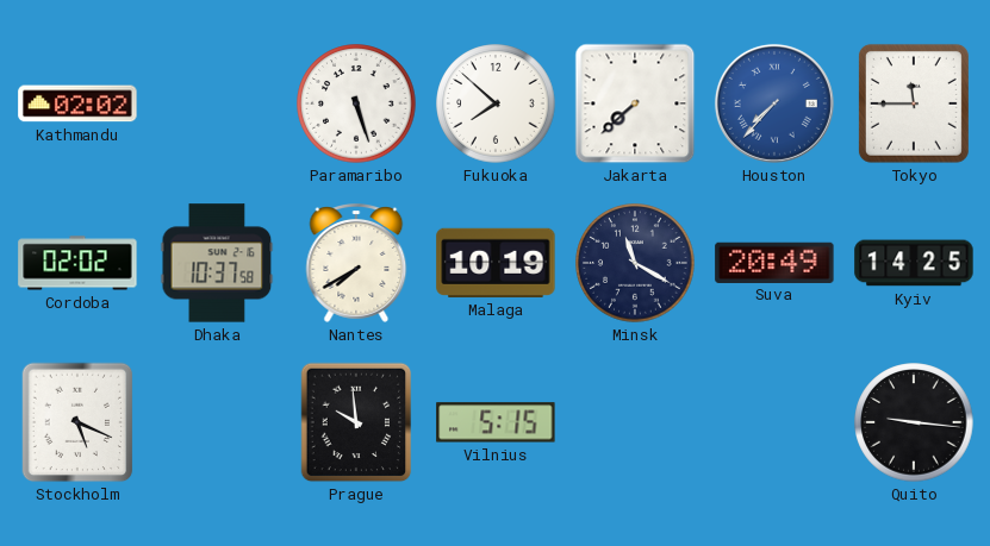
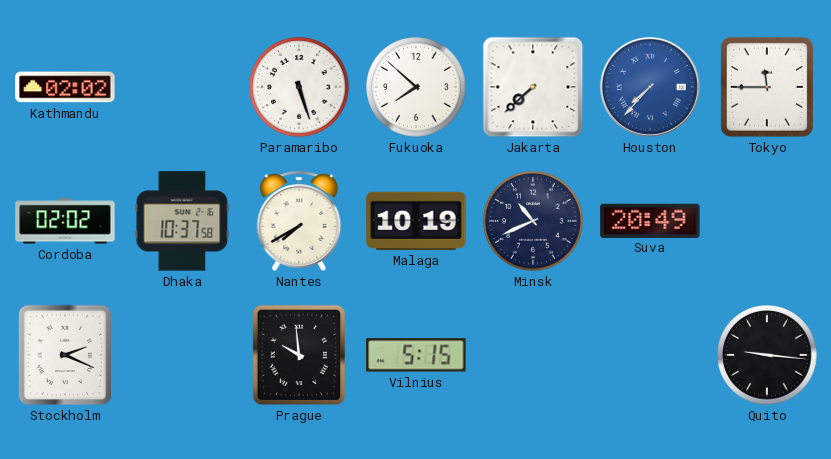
Minsk: 11:20 -> 10:41 (533, 221)
Kyiv: 14:25 -> none (914, 263)
Stockholm: 5:19 -> 2:19 (65, 355)
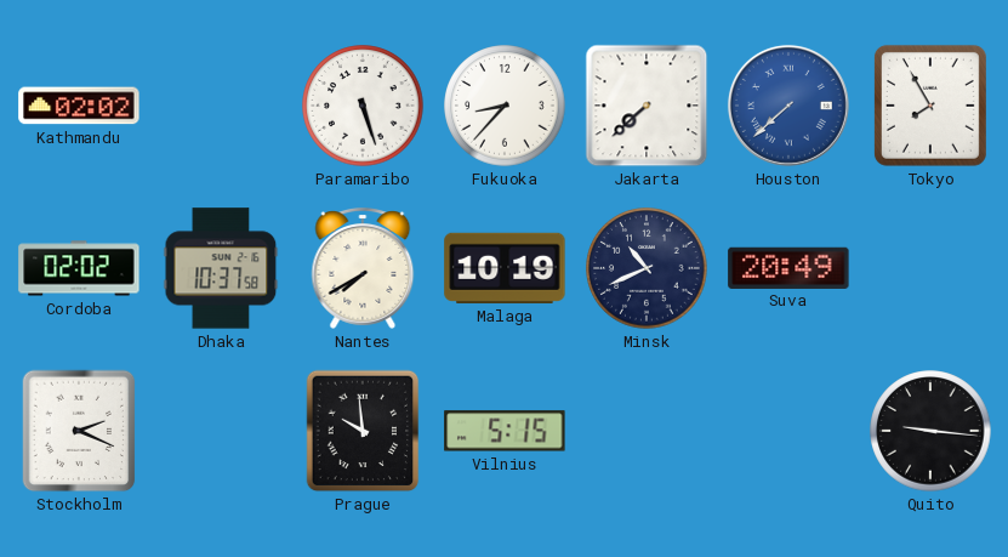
Fukuoka: 7:52 -> 8:37 (505, 106)
Houston: 7:37 -> 7:38 (788, 106)
Tokyo: 11:45 -> 7:55 (930, 106)
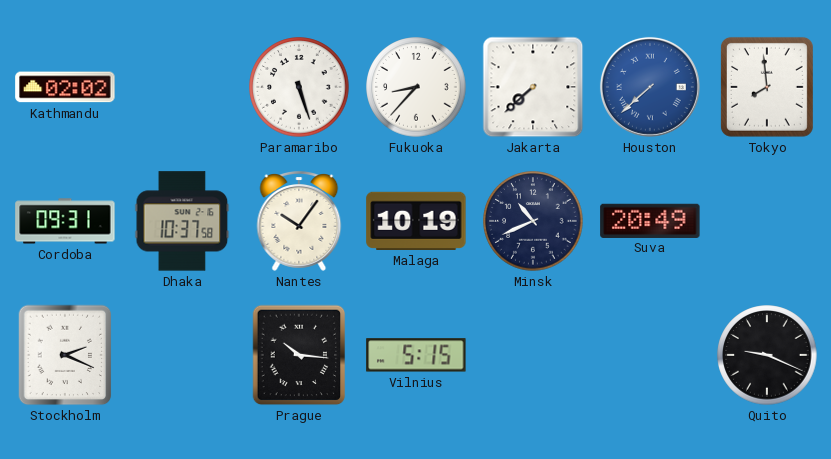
Tokyo: 7:55 -> 7:59 (767, 87)
Cordoba: 02:02 -> 09:31 (65, 221)
Nantes: 7:40 -> 10:06 (299, 221)
Prague: 9:59 -> 10:16 (299, 355)
Quito: 9:16 -> 9:19 (767, 355)
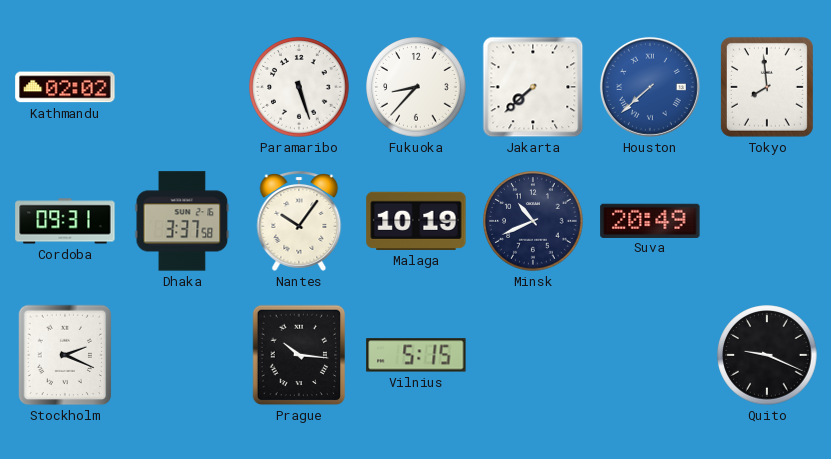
Dhaka: 10:37 -> 3:37 (182, 221)
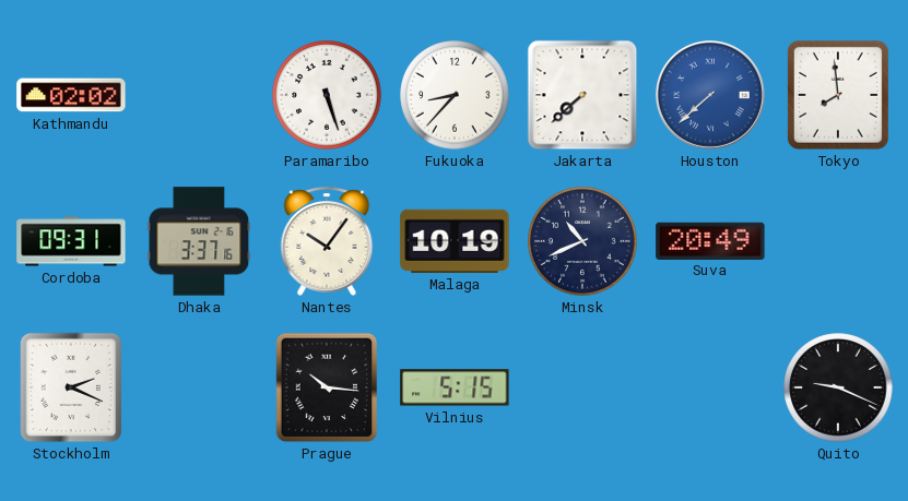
Dhaka: 3:37:58 -> 3:37:16 (199, 241)
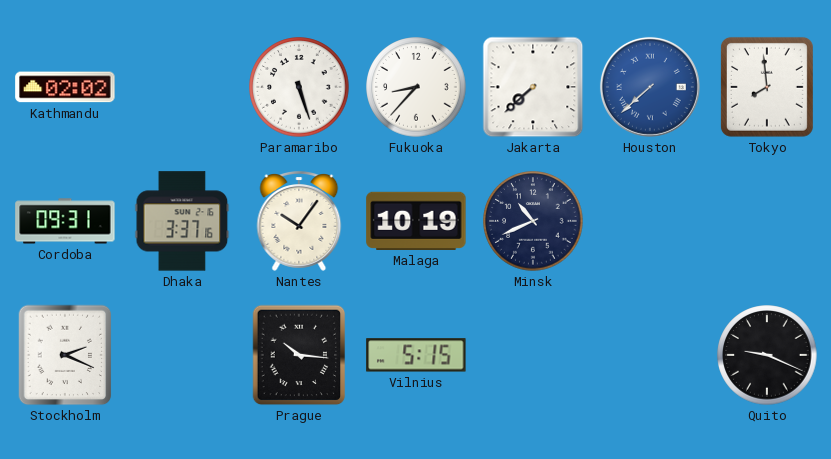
Suva: 20:49 -> none (710, 240)
